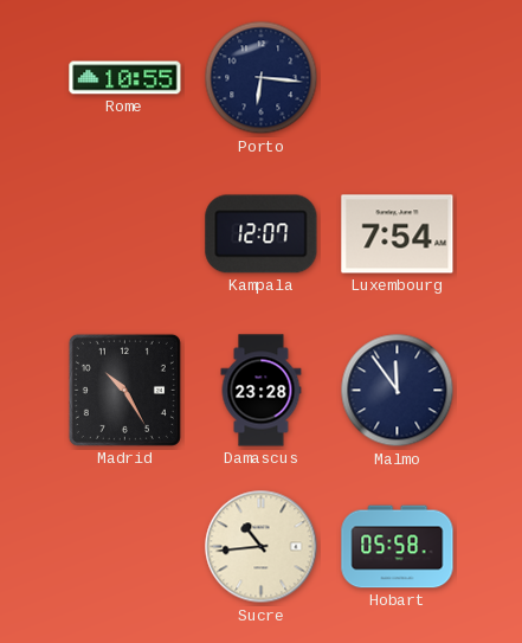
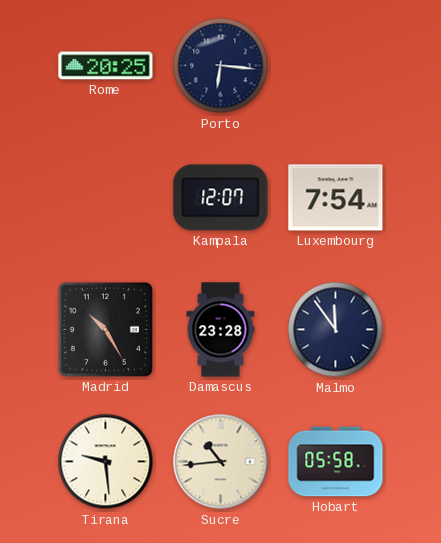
Rome: 10:55 -> 20:25 (106, 66)
Tirana: none -> 9:29 (106, 462)
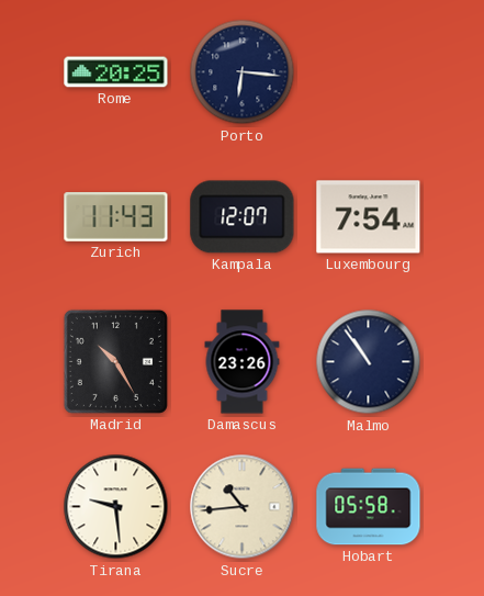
Zurich: none -> 11:43 (116, 217)
Damascus: 23:28 -> 23:26 (243, 362)
Malmo: 11:54 -> 10:54 (369, 362)
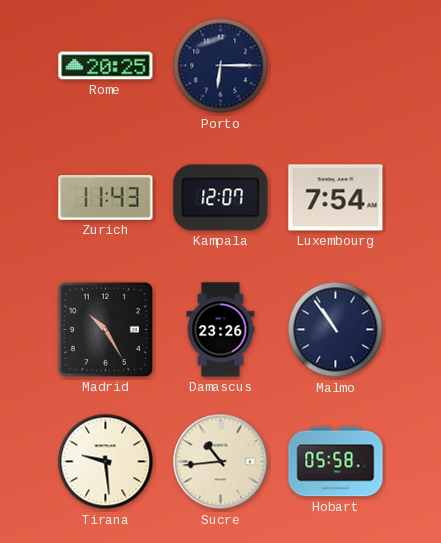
Porto: 6:16 -> 6:15 (221, 66)
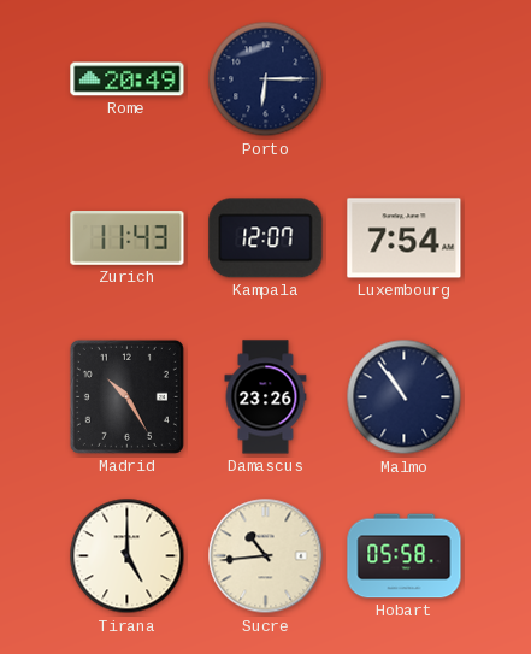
Rome: 20:25 -> 20:49 (128, 79)
Tirana: 9:29 -> 5:00 (128, 556)
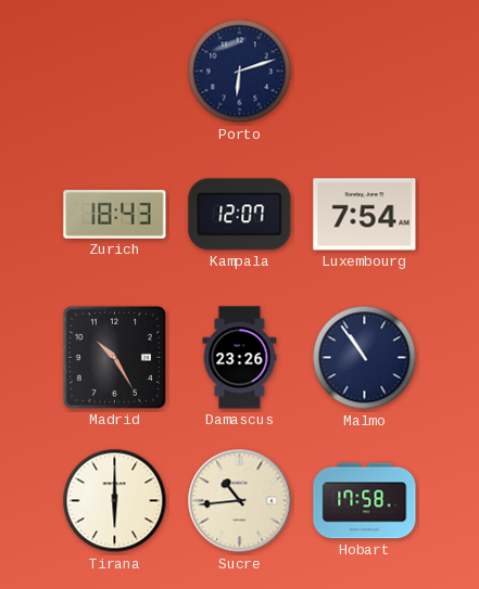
Rome: 20:49 -> none (128, 79)
Porto: 6:15 -> 6:12 (240, 72)
Zurich: 11:43 -> 18:43 (115, 215)
Tirana: 5:00 -> 6:00 (115, 501)
Hobart: 05:58 -> 17:58 (365, 501)
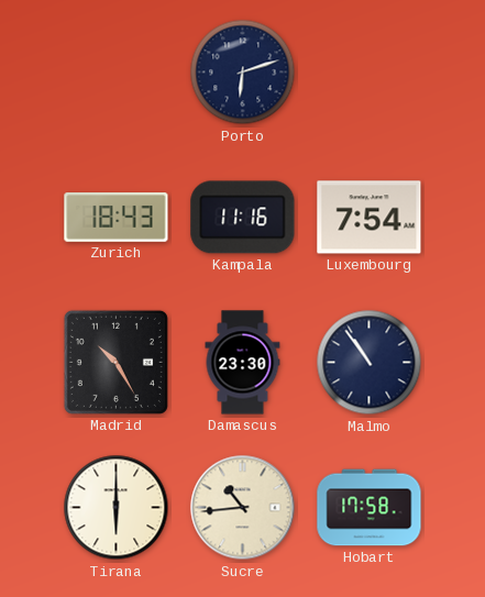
Kampala: 12:07 -> 11:16 (243, 218)
Damascus: 23:26 -> 23:30 (243, 363)
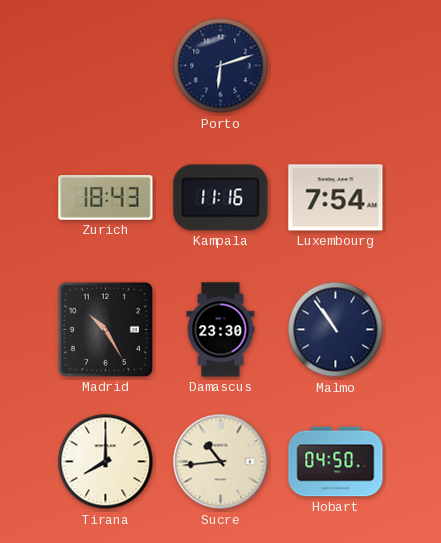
Tirana: 6:00 -> 8:00 (106, 462)
Hobart: 17:58 -> 04:50 (336, 462)
